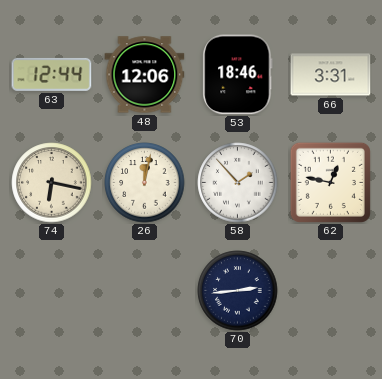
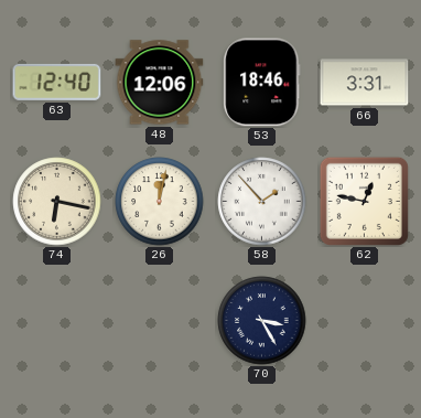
63: 12:44 -> 12:40 (57, 82)
70: 2:44 -> 3:25 (262, 321)
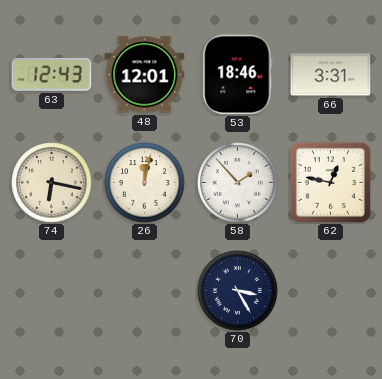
63: 12:40 -> 12:43 (52, 74)
48: 12:06 -> 12:01 (145, 75)
